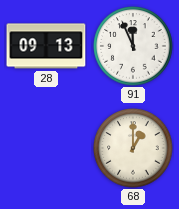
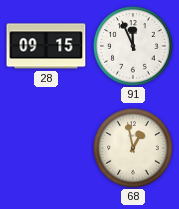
28: 09:13 -> 09:15 (46, 46)
68: 1:00 -> 12:58 (133, 148)
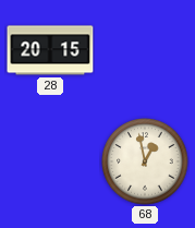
28: 09:15 -> 20:15 (50, 50)
91: 11:56 -> none (133, 46)
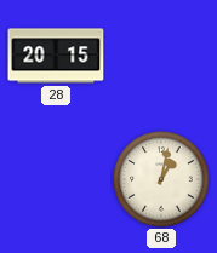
68: 12:58 -> 1:02 (161, 179)
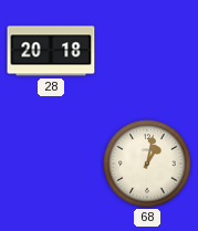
28: 20:15 -> 20:18 (51, 51)
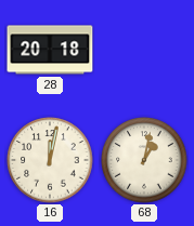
16: none -> 12:02 (50, 160)
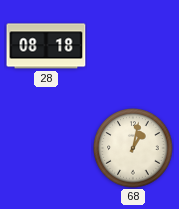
28: 20:18 -> 08:18 (46, 46)
16: 12:02 -> none (50, 160)
